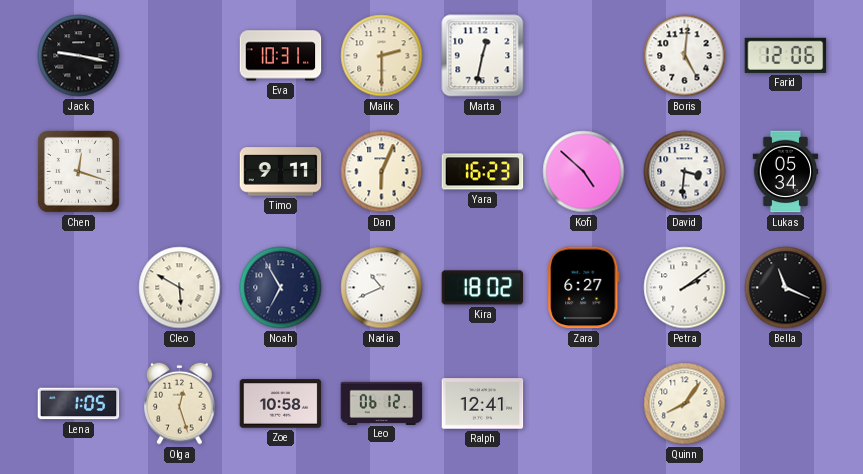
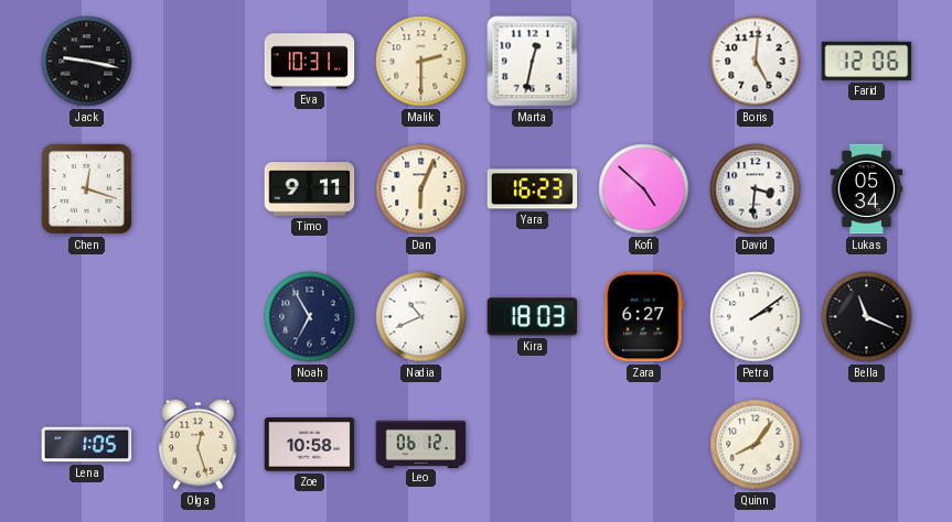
Cleo: 5:50 -> none (180, 288)
Kira: 18:02 -> 18:03 (533, 317)
Ralph: 12:41 -> none (483, 404)
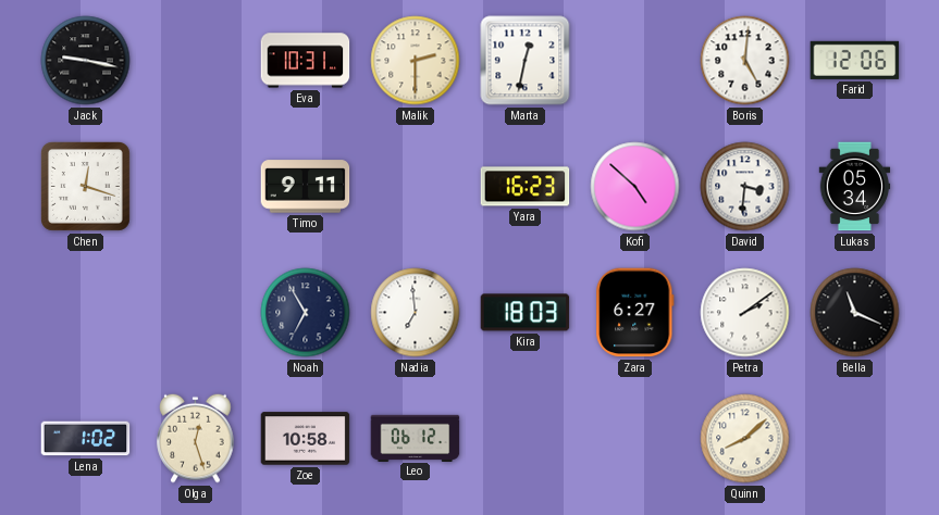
Dan: 6:04 -> none (421, 189)
Nadia: 10:41 -> 6:59 (416, 313)
Lena: 1:05 -> 1:02 (86, 439)
Quinn: 8:06 -> 8:08 (745, 439)
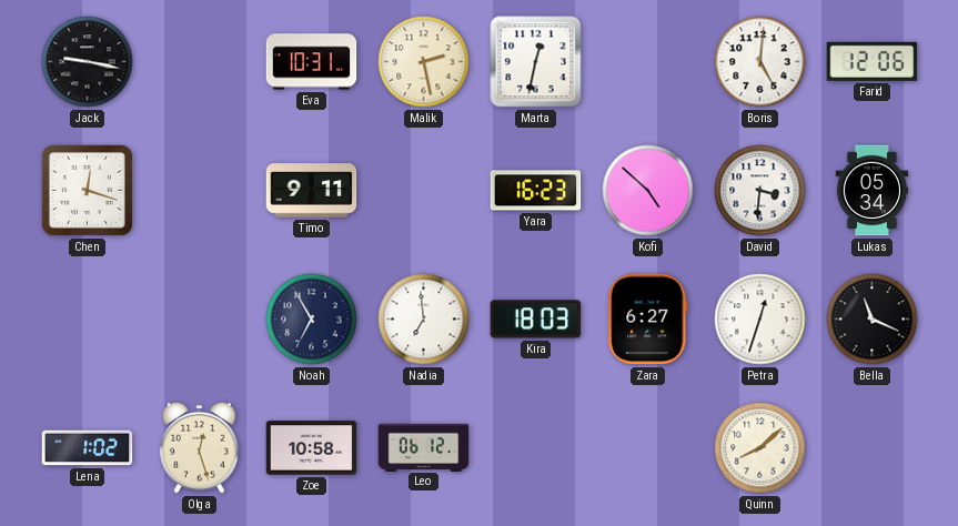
Malik: 2:30 -> 2:28 (424, 62)
Petra: 2:09 -> 12:33 (760, 320)
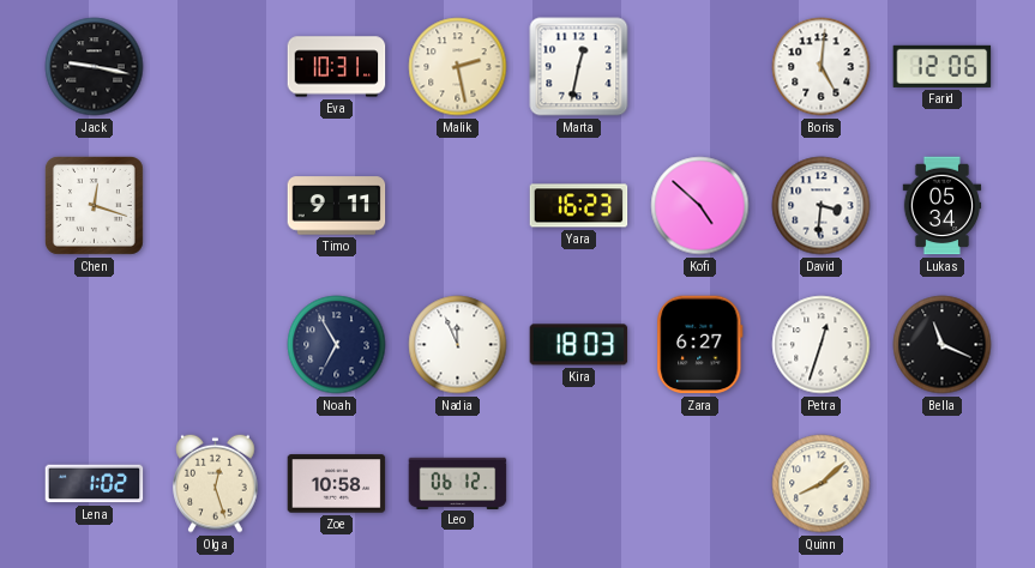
Nadia: 6:59 -> 11:56 (458, 345)
